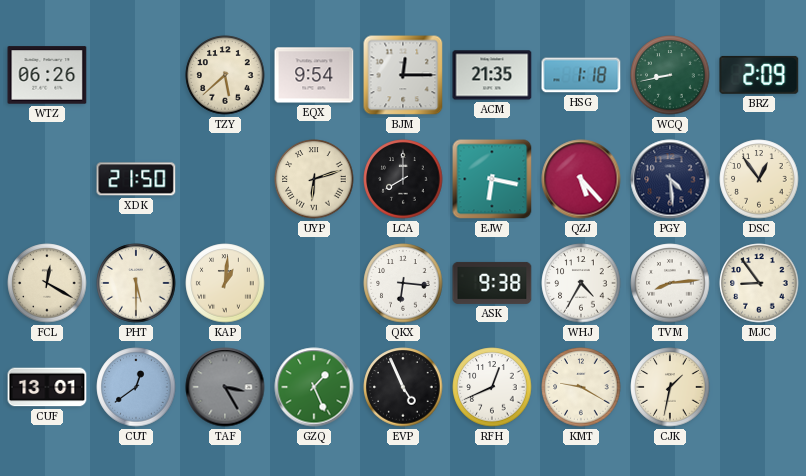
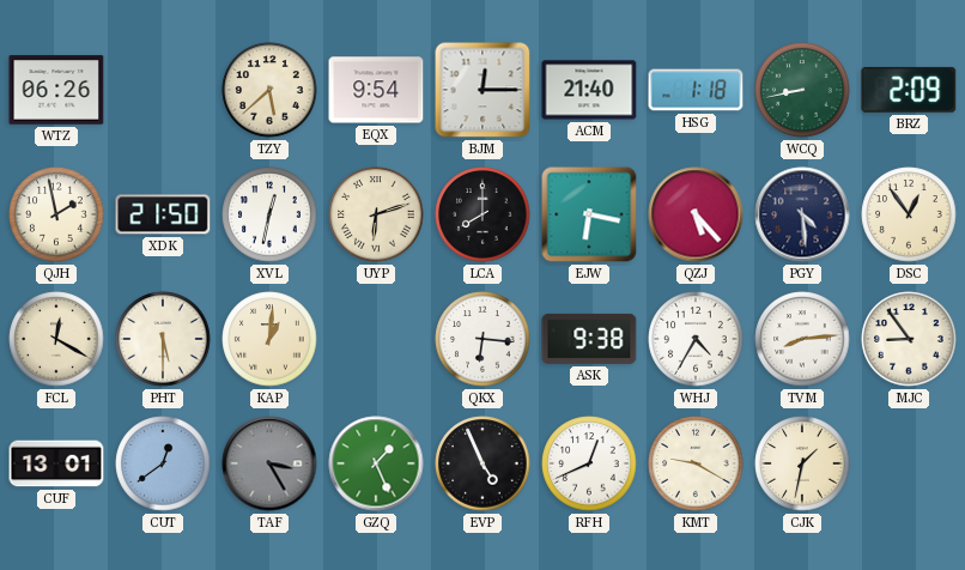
ACM: 21:35 -> 21:40 (589, 90)
QJH: none -> 1:58 (56, 214)
XVL: none -> 12:32 (269, 214)
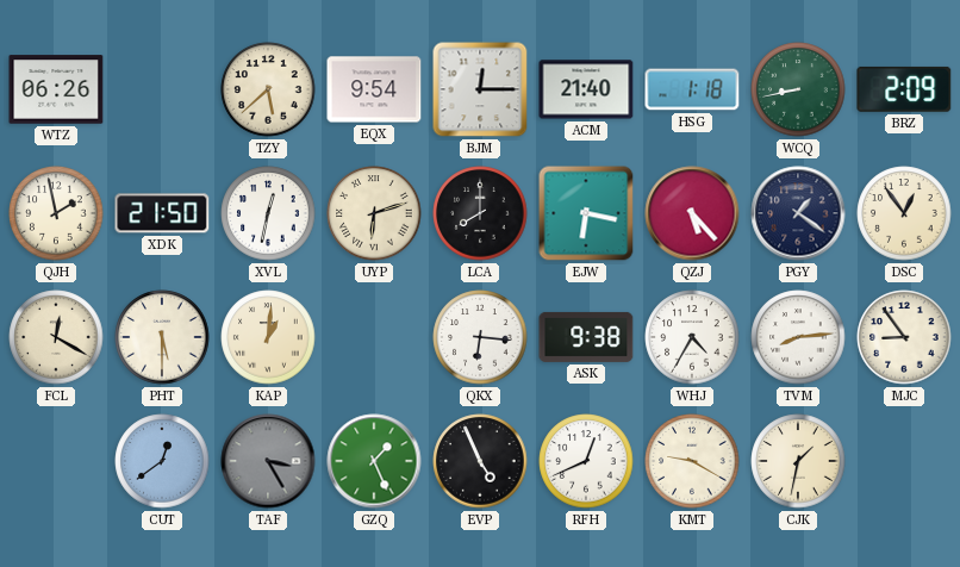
PGY: 4:29 -> 1:21 (798, 213)
CUF: 13:01 -> none (56, 463)
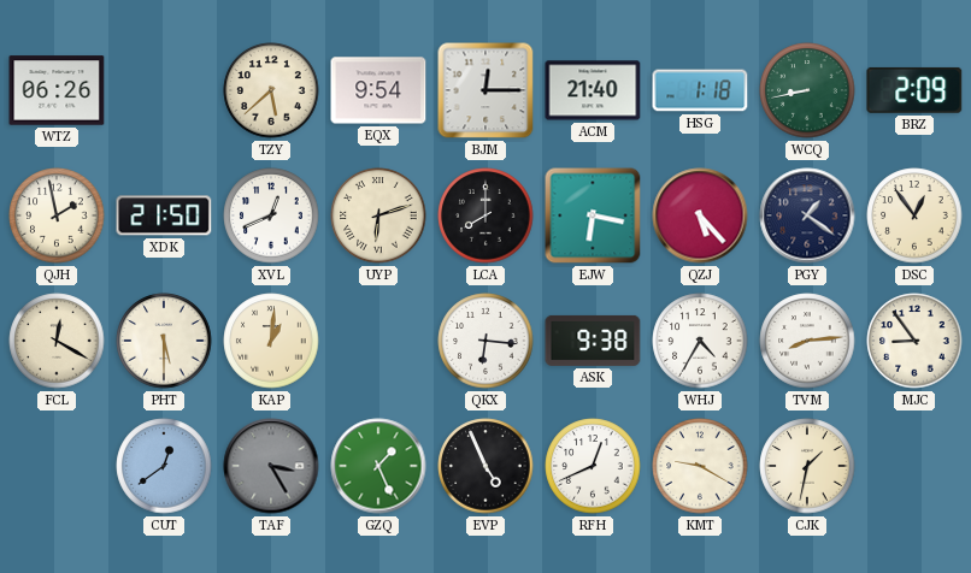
XVL: 12:32 -> 12:41 (271, 215)
